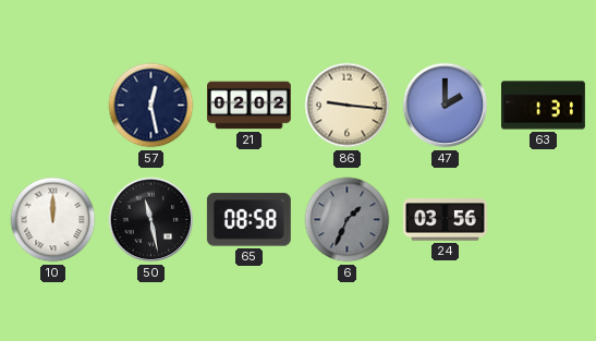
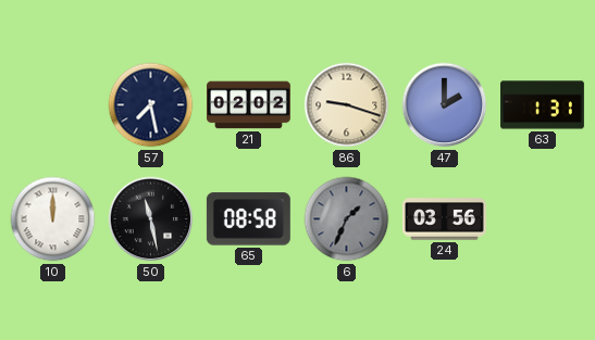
57: 12:28 -> 7:28 (151, 105)
86: 9:16 -> 9:18 (347, 105)
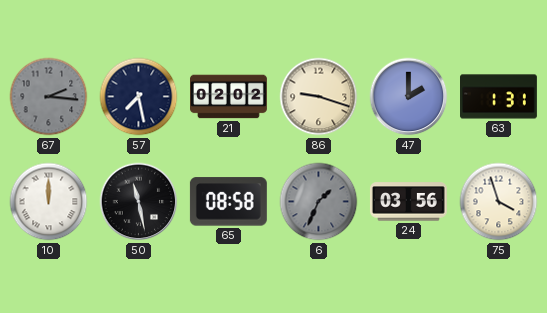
67: none -> 2:16 (49, 97)
75: none -> 3:57 (499, 202)
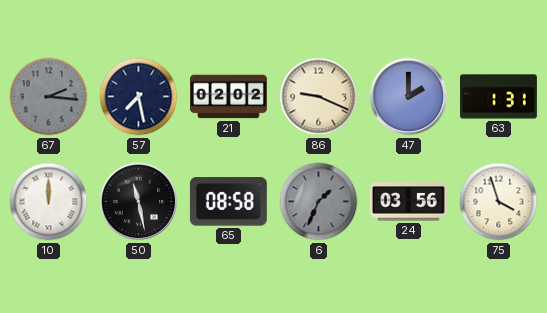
86: 9:18 -> 9:19 (319, 97)
